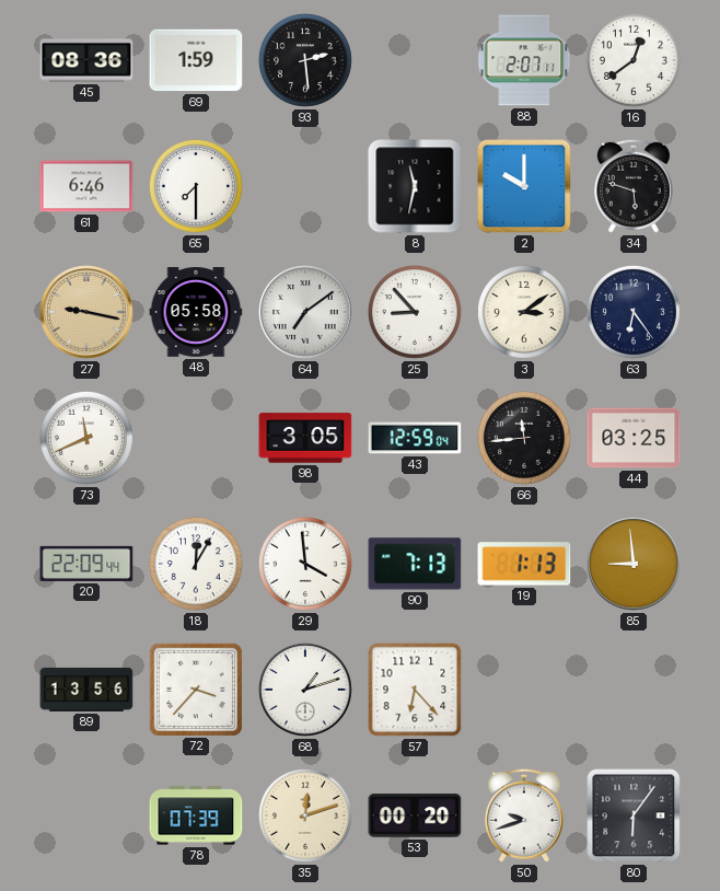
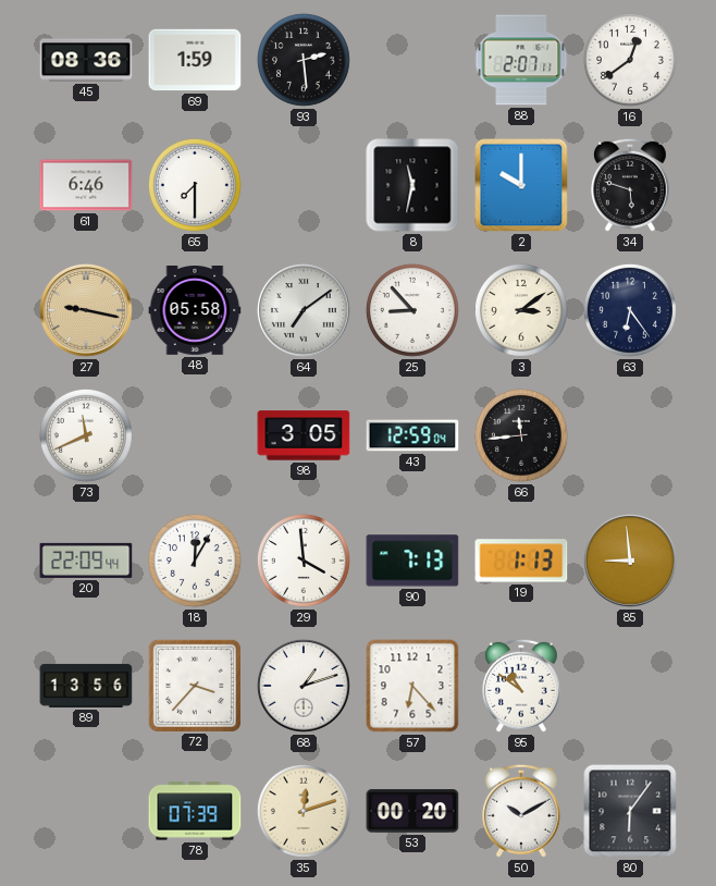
44: 03:25 -> none (634, 438)
95: none -> 10:51 (521, 686)
50: 9:42 -> 10:10 (521, 811)
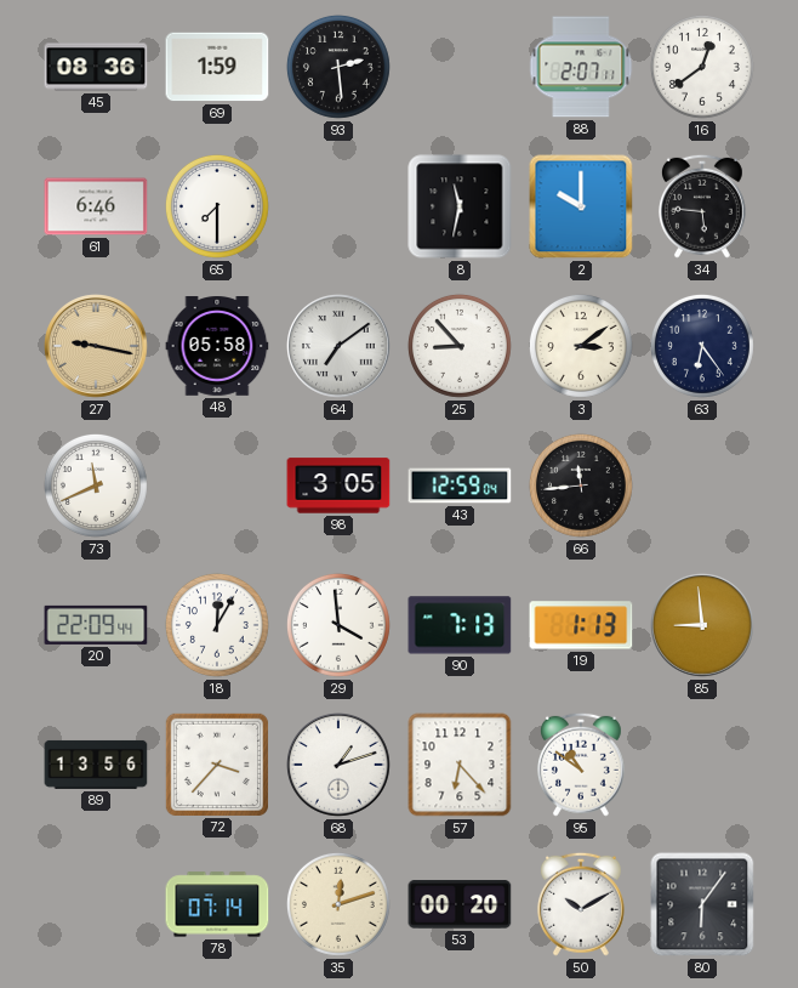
34: 5:48 -> 5:46 (702, 206)
78: 07:39 -> 07:14 (217, 904)
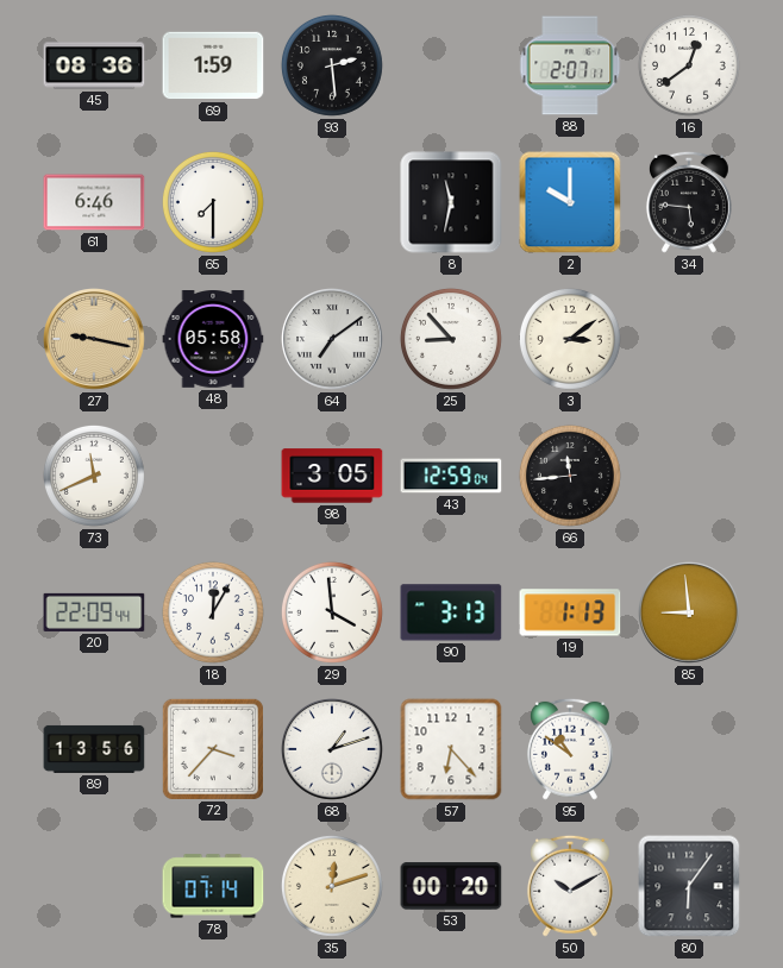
63: 6:24 -> none (702, 346)
90: 7:13 -> 3:13 (451, 612)
